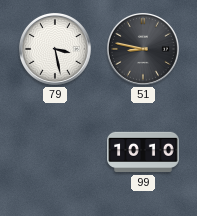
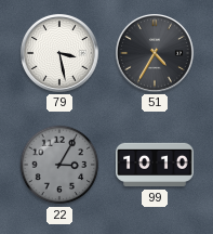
51: 8:47 -> 4:35 (155, 53)
22: none -> 3:05 (59, 165)
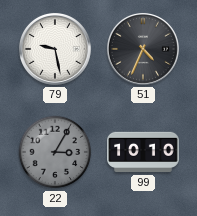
79: 3:28 -> 9:28 (55, 49)
51: 4:35 -> 4:34 (143, 49)
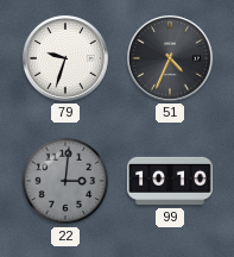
79: 9:28 -> 9:33 (65, 58)
22: 3:05 -> 3:01 (65, 181)
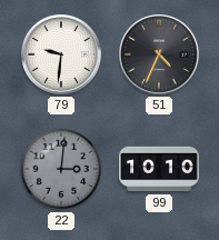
79: 9:33 -> 9:31 (61, 54)
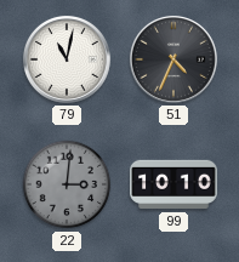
79: 9:31 -> 11:02 (67, 59)
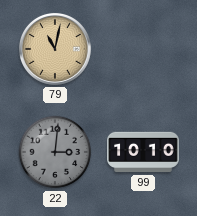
79 dial: white -> champagne (55, 49)
51: 4:34 -> none (173, 59)
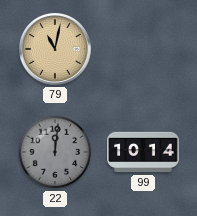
22: 3:01 -> 12:01 (55, 152)
99: 10:10 -> 10:14 (143, 152)
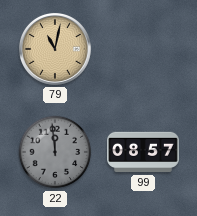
22: 12:01 -> 11:59 (55, 152)
99: 10:14 -> 08:57 (143, 152)
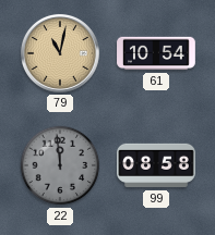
61: none -> 10:54 (156, 53)
99: 08:57 -> 08:58 (156, 165)
